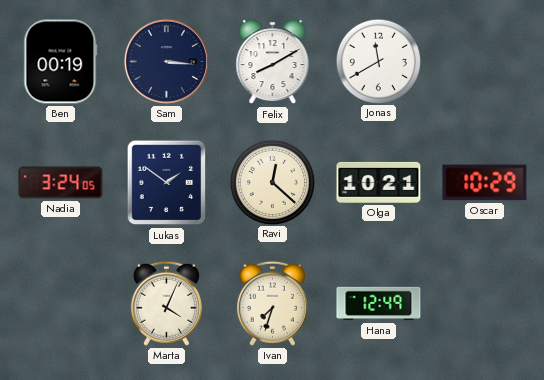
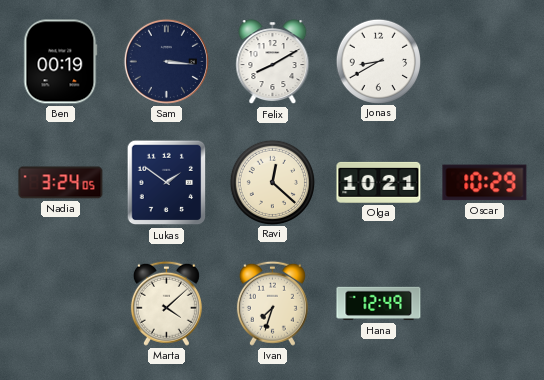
Jonas: 11:40 -> 8:40 (378, 61)
Marta: 4:04 -> 4:08 (166, 303)
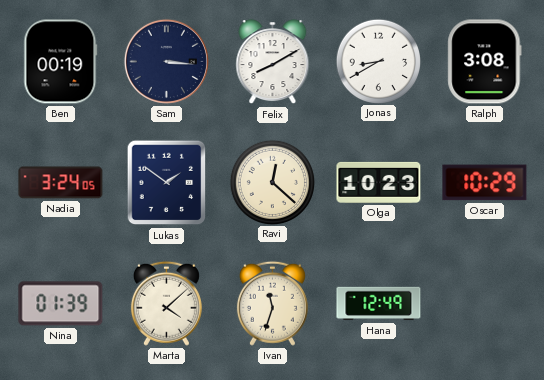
Ralph: none -> 3:08 (485, 62)
Olga: 10:21 -> 10:23 (379, 182)
Nina: none -> 01:39 (61, 304)
Ivan: 7:33 -> 11:33 (272, 303)
